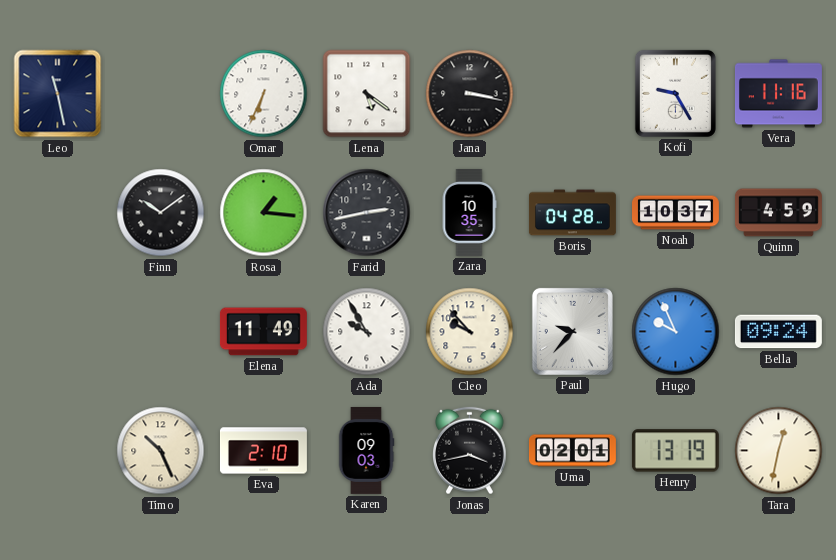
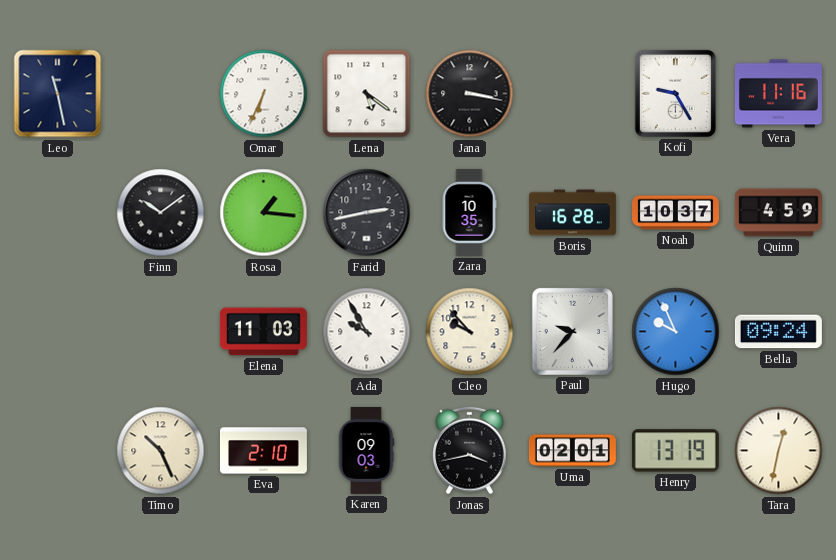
Boris: 04:28 -> 16:28 (572, 213)
Elena: 11:49 -> 11:03 (263, 332)
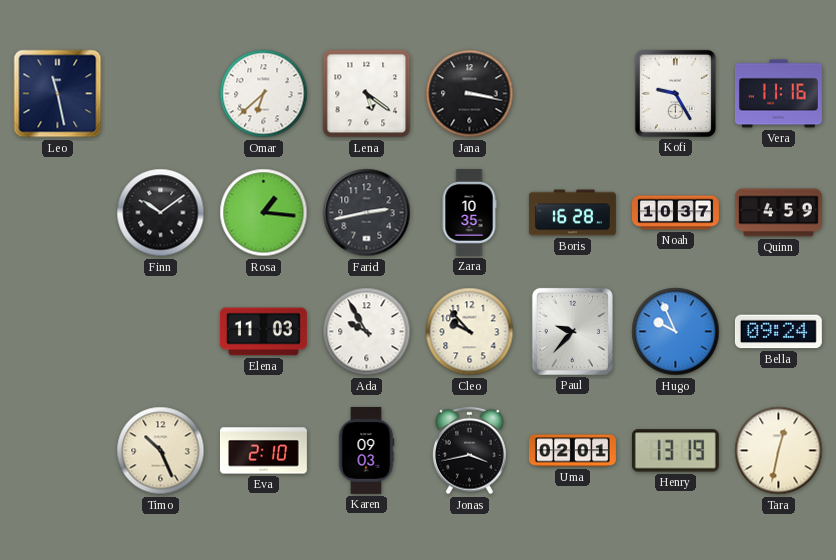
Omar: 6:34 -> 6:38 (264, 94)
